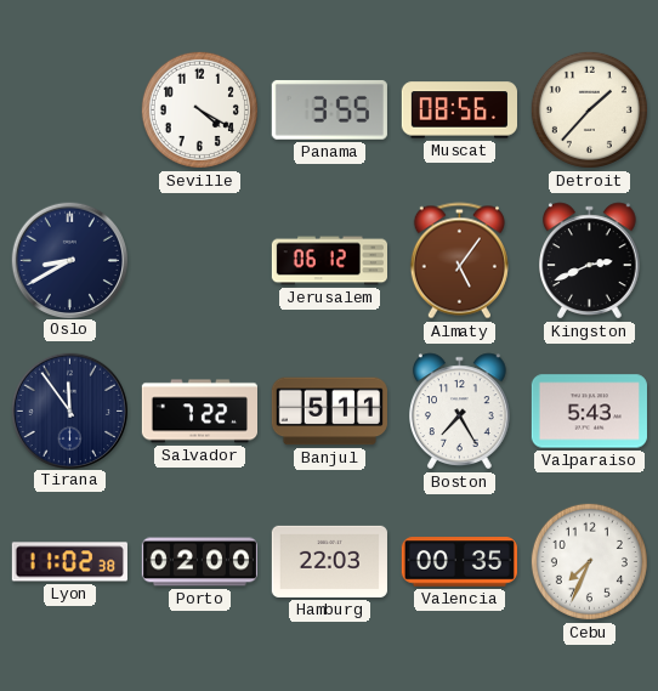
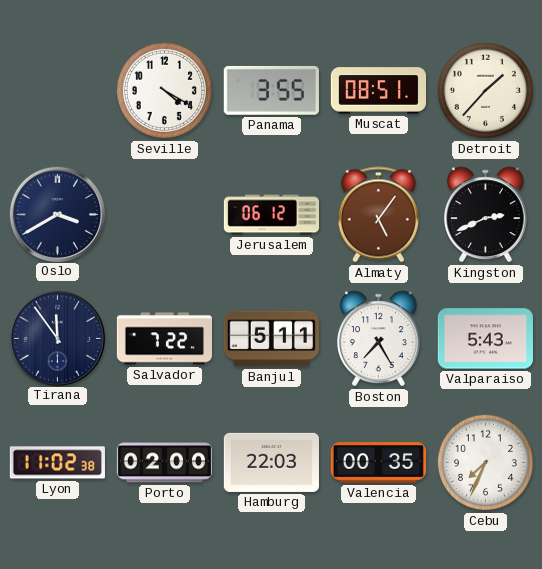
Muscat: 08:56 -> 08:51 (378, 91)
Oslo: 8:40 -> 3:40 (57, 214)
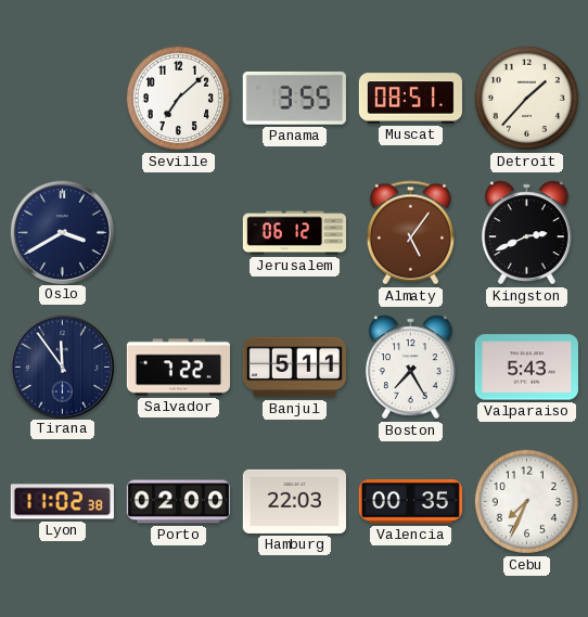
Seville: 4:20 -> 7:08 (178, 98)
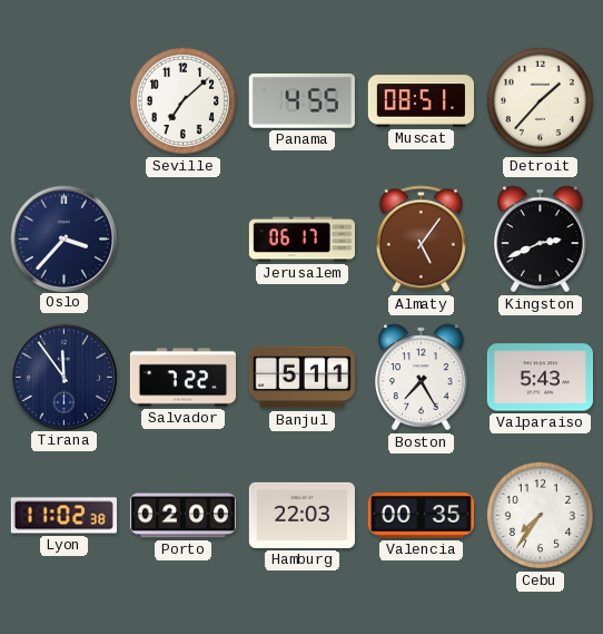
Panama: 3:55 -> 4:55 (301, 100)
Oslo: 3:40 -> 3:37 (63, 238)
Jerusalem: 06:12 -> 06:17 (301, 240)
Cebu: 7:34 -> 7:36 (540, 515)
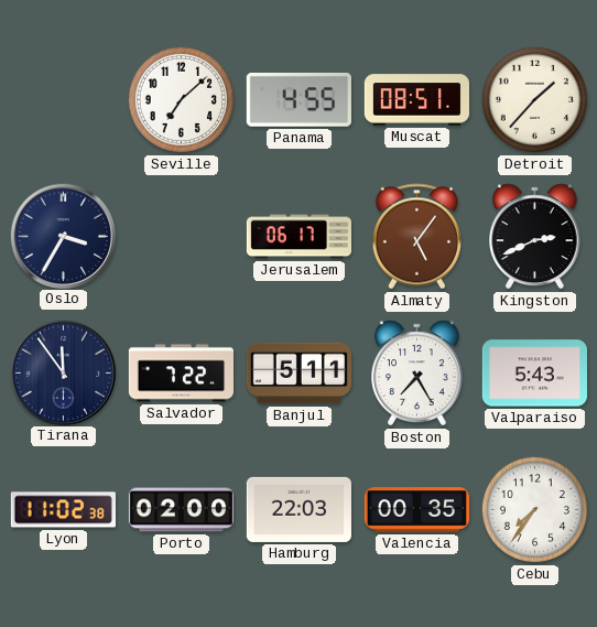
Oslo: 3:37 -> 3:35 (63, 236)
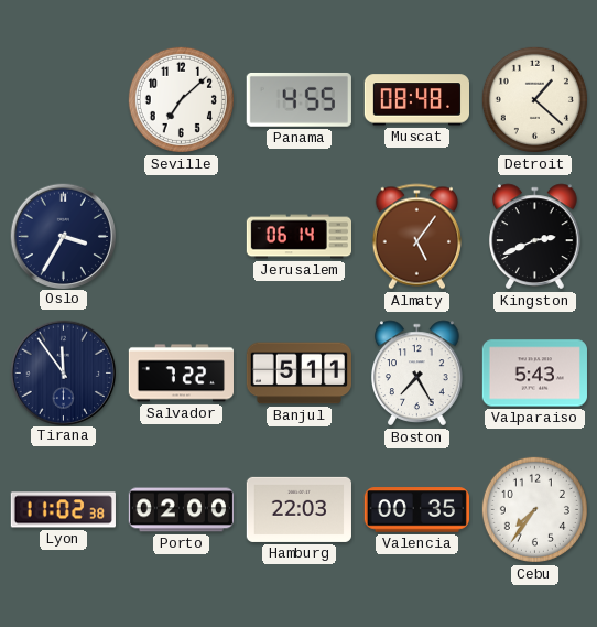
Muscat: 08:51 -> 08:48 (416, 100)
Detroit: 1:37 -> 1:22 (534, 99)
Jerusalem: 06:17 -> 06:14 (298, 237)
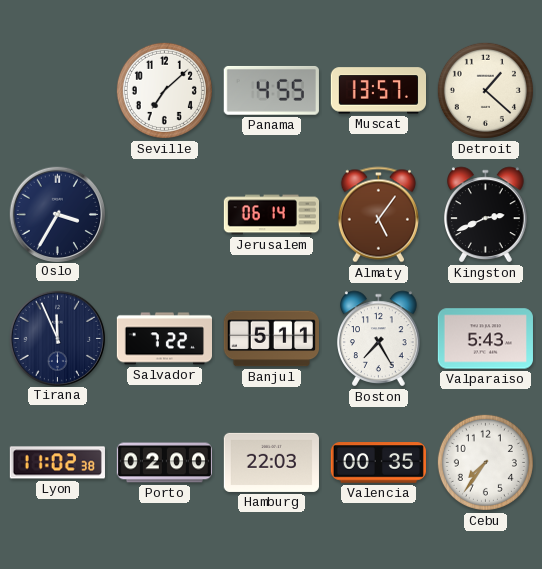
Muscat: 08:48 -> 13:57 (378, 91)
Tirana: 11:54 -> 11:56 (57, 338)
